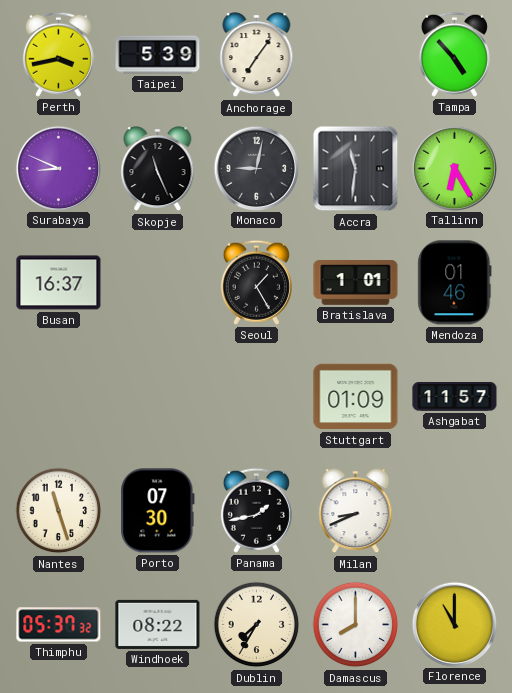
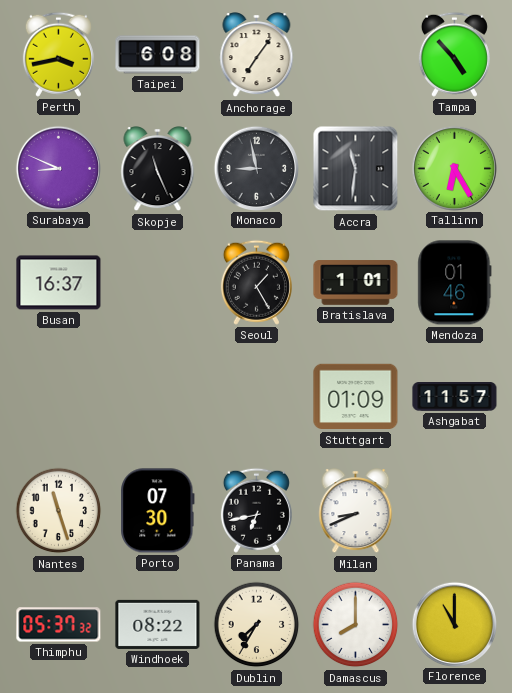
Taipei: 5:39 -> 6:08 (158, 55)
Monaco: 9:02 -> 8:58 (256, 168)
Panama: 1:43 -> 6:43 (256, 510)
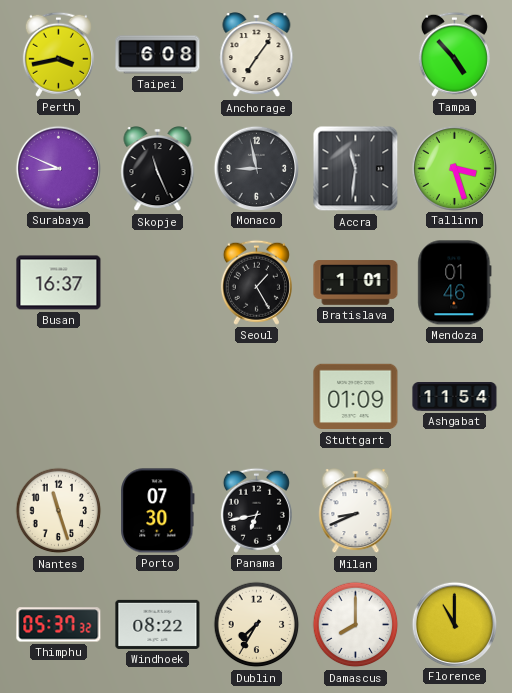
Tallinn: 6:25 -> 3:27 (454, 168)
Ashgabat: 11:57 -> 11:54 (455, 397)
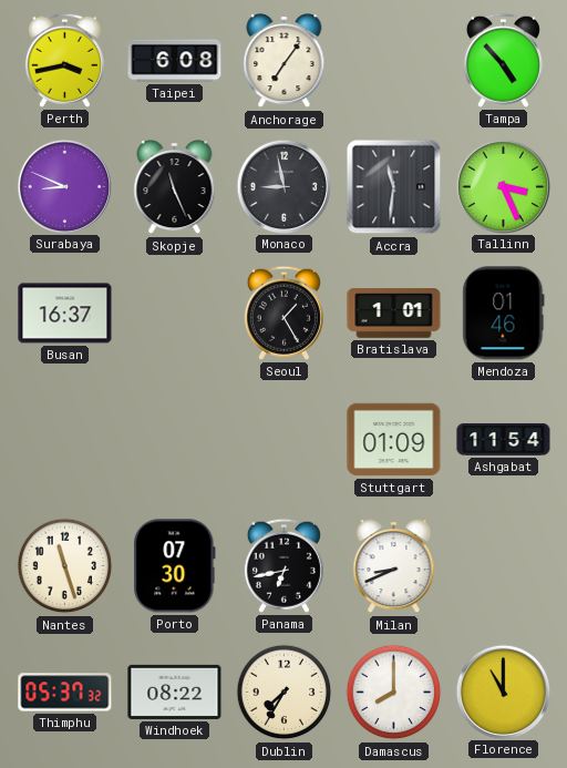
Tallinn: 3:27 -> 3:26 (503, 186)
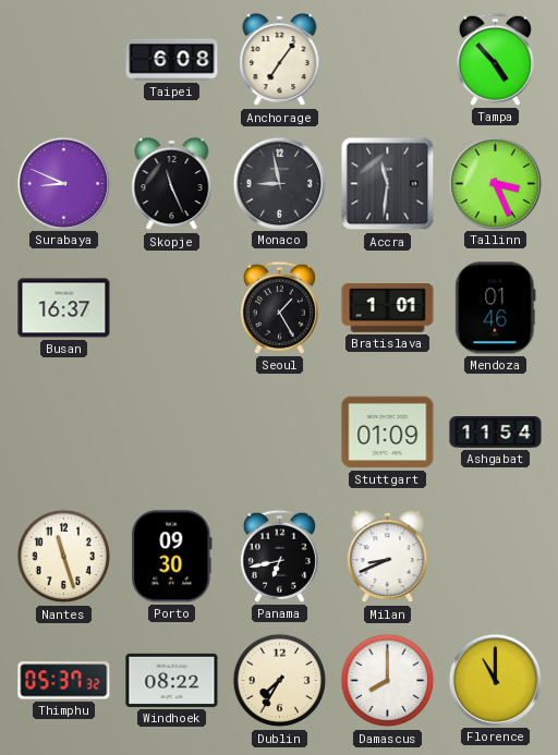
Perth: 3:43 -> none (64, 60)
Porto: 07:30 -> 09:30 (172, 557)
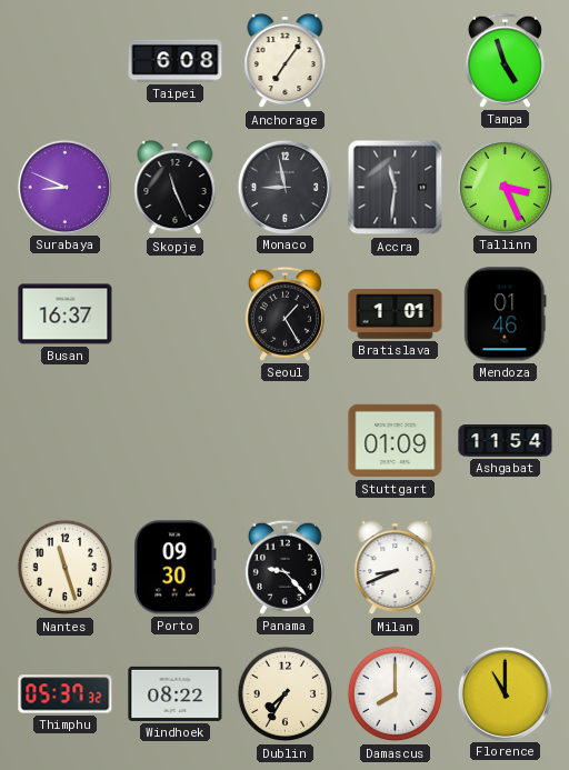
Tampa: 4:53 -> 4:57 (505, 60)
Panama: 6:43 -> 9:23 (284, 567)
